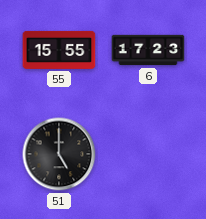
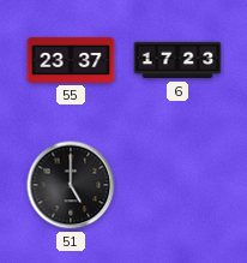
55: 15:55 -> 23:37 (71, 60)
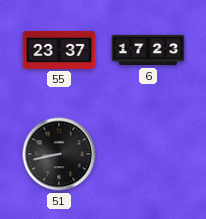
51: 5:00 -> 8:43 (59, 154)
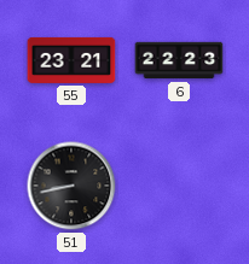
55: 23:37 -> 23:21 (71, 60)
6: 17:23 -> 22:23 (179, 60)
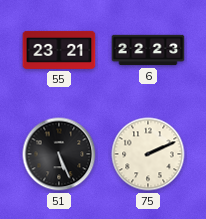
51: 8:43 -> 5:26 (59, 154)
75: none -> 2:11 (148, 154)
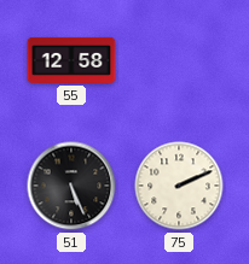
55: 23:21 -> 12:58 (71, 60)
6: 22:23 -> none (148, 50)
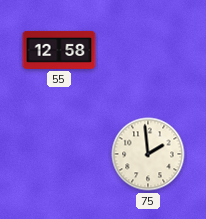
51: 5:26 -> none (71, 186)
75: 2:11 -> 1:59 (148, 154)
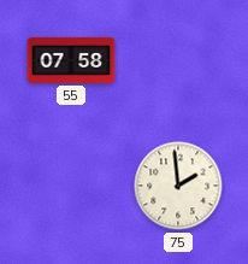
55: 12:58 -> 07:58 (71, 60)
